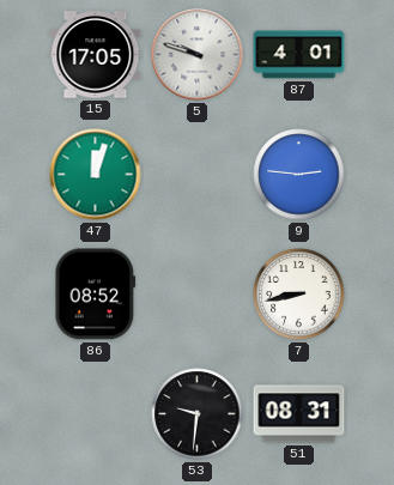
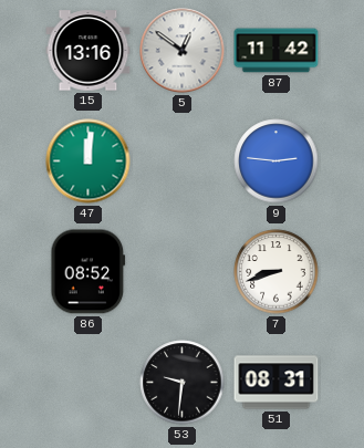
15: 17:05 -> 13:16 (89, 51)
5: 9:48 -> 12:51 (183, 51)
87: 4:01 -> 11:42 (277, 51)
47: 12:03 -> 12:01 (89, 162)
7: 8:43 -> 8:42 (277, 272)
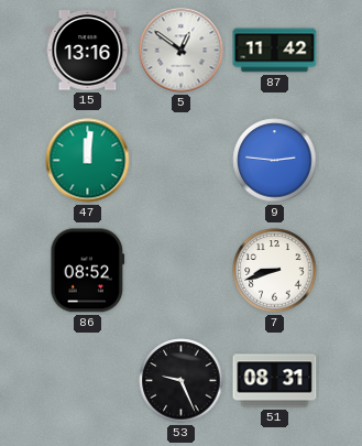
53: 9:31 -> 9:26 (182, 381)
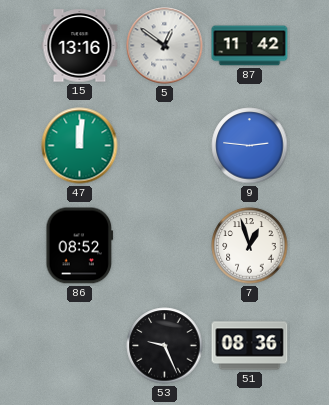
7: 8:42 -> 12:57 (250, 246)
51: 08:31 -> 08:36 (250, 346)
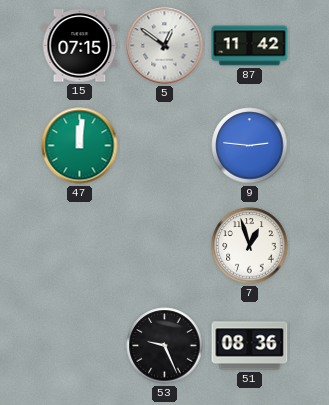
15: 13:16 -> 07:15 (80, 46)
86: 08:52 -> none (80, 246)
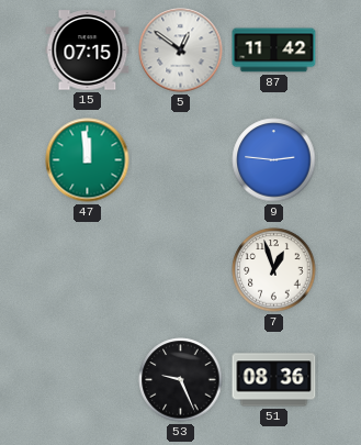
47: 12:01 -> 11:59 (88, 160)
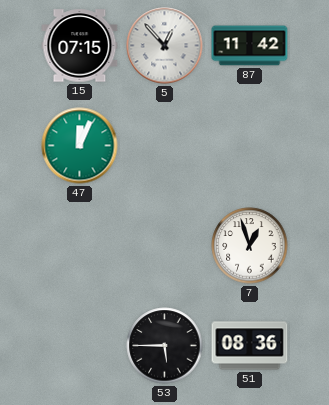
5: 12:51 -> 12:53 (165, 46)
47: 11:59 -> 12:04 (80, 146)
9: 2:46 -> none (274, 160)
53: 9:26 -> 5:45 (165, 346)
